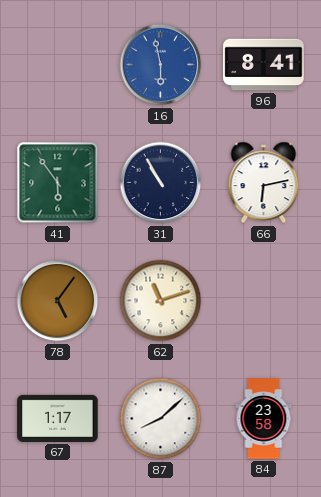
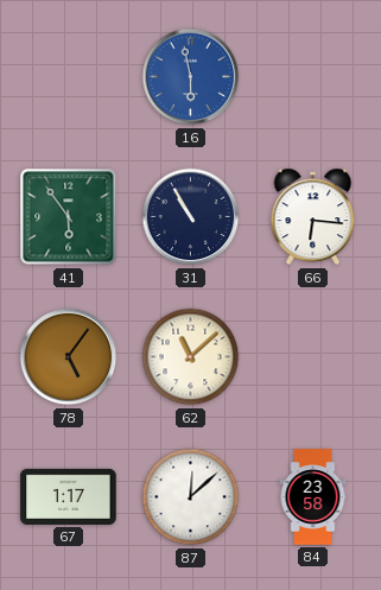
96: 8:41 -> none (264, 65)
66: 6:13 -> 6:16 (313, 217)
62: 11:12 -> 11:08 (191, 357)
87: 8:08 -> 12:08 (191, 497)
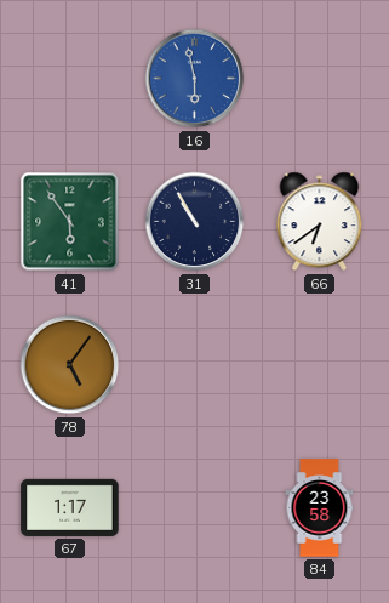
66: 6:16 -> 6:39 (320, 222)
62: 11:08 -> none (191, 357)
87: 12:08 -> none (191, 497)
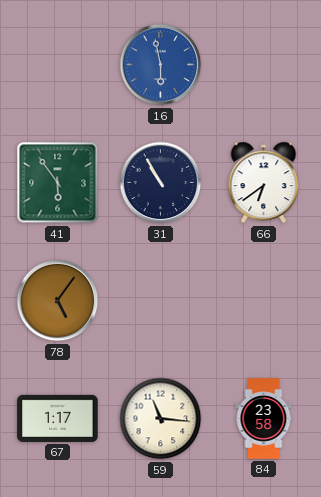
59: none -> 11:16 (161, 419)
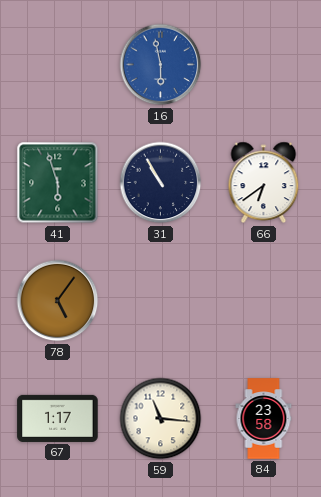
41: 5:54 -> 5:57 (58, 183)
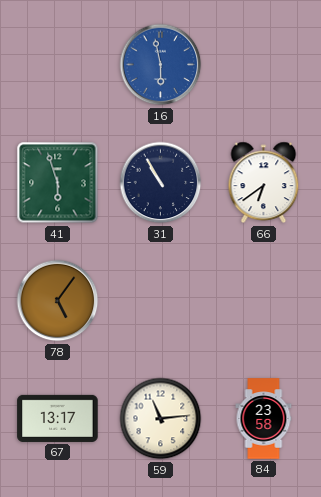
67: 1:17 -> 13:17 (58, 418)
59: 11:16 -> 11:14 (161, 419)
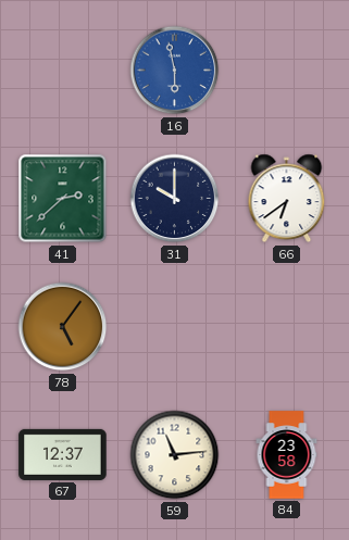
41: 5:57 -> 2:38 (63, 199)
31: 10:55 -> 10:00 (175, 199)
67: 13:17 -> 12:37 (63, 454)
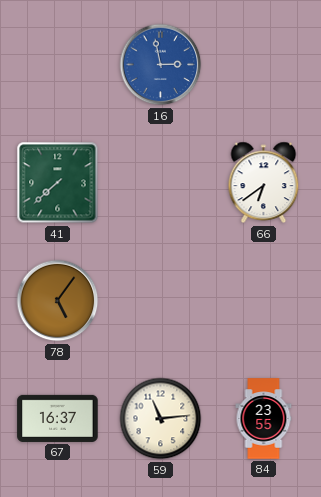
16: 5:58 -> 2:58 (161, 65)
41: 2:38 -> 7:38 (58, 183)
31: 10:00 -> none (175, 199)
67: 12:37 -> 16:37 (58, 418)
84: 23:58 -> 23:55 (264, 419)
